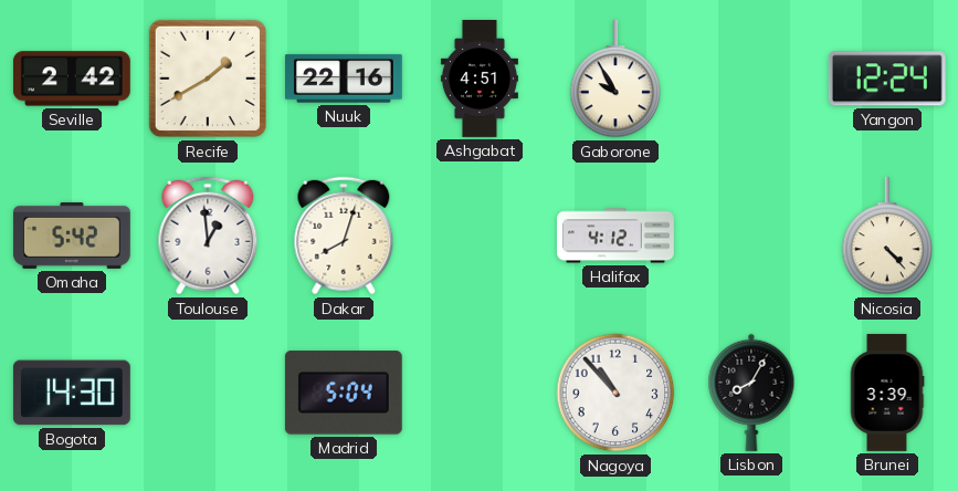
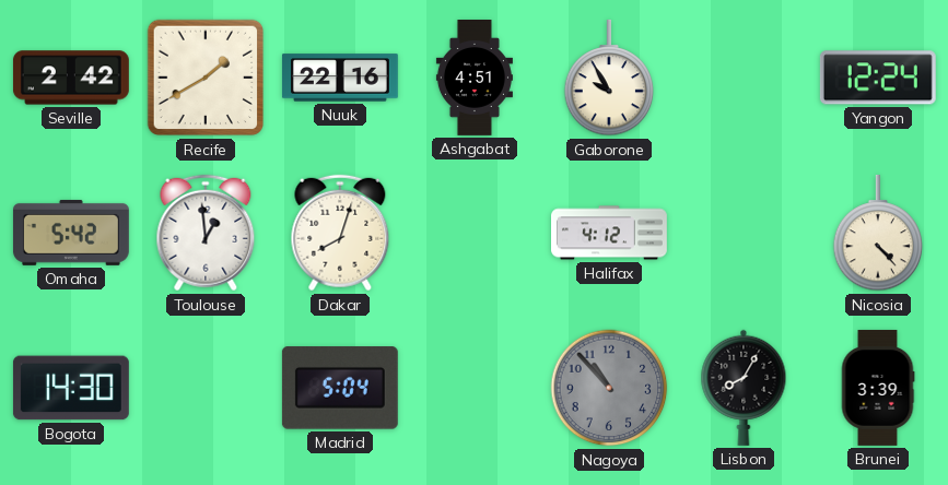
Nagoya dial: white -> grey (609, 388)
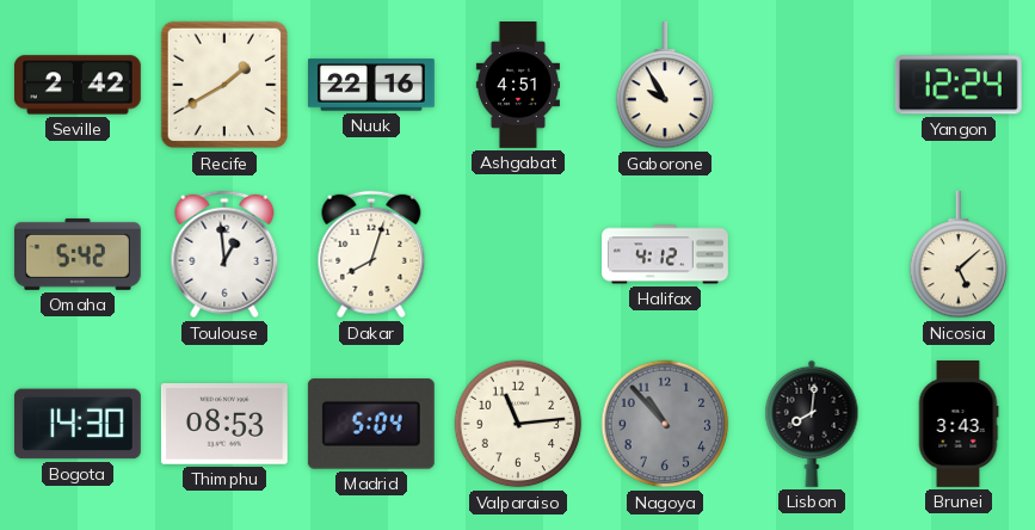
Nicosia: 4:23 -> 5:08 (959, 254)
Thimphu: none -> 08:53 (224, 425)
Valparaiso: none -> 11:14 (518, 424)
Lisbon: 8:05 -> 8:01 (812, 424)
Brunei: 3:39 -> 3:43 (959, 424)
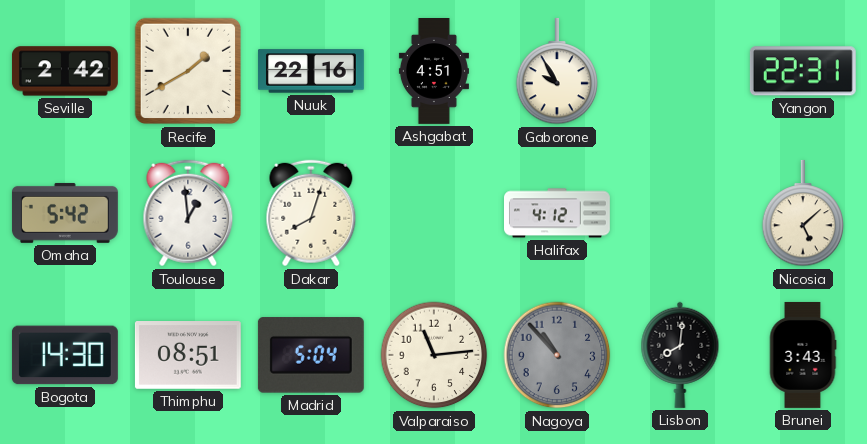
Yangon: 12:24 -> 22:31 (803, 71)
Thimphu: 08:53 -> 08:51 (188, 356)
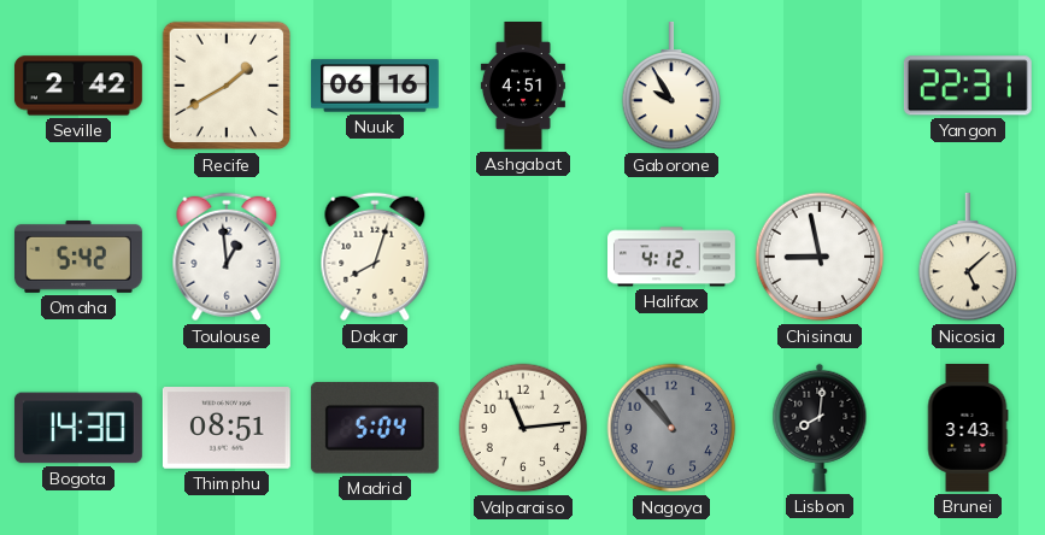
Nuuk: 22:16 -> 06:16 (375, 86)
Chisinau: none -> 8:58 (820, 257)
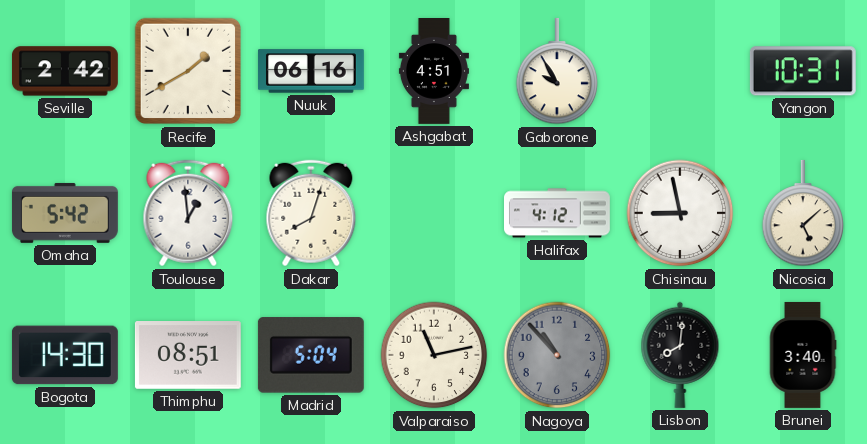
Yangon: 22:31 -> 10:31 (803, 71)
Valparaiso: 11:14 -> 11:13 (434, 355)
Brunei: 3:43 -> 3:40 (803, 355)
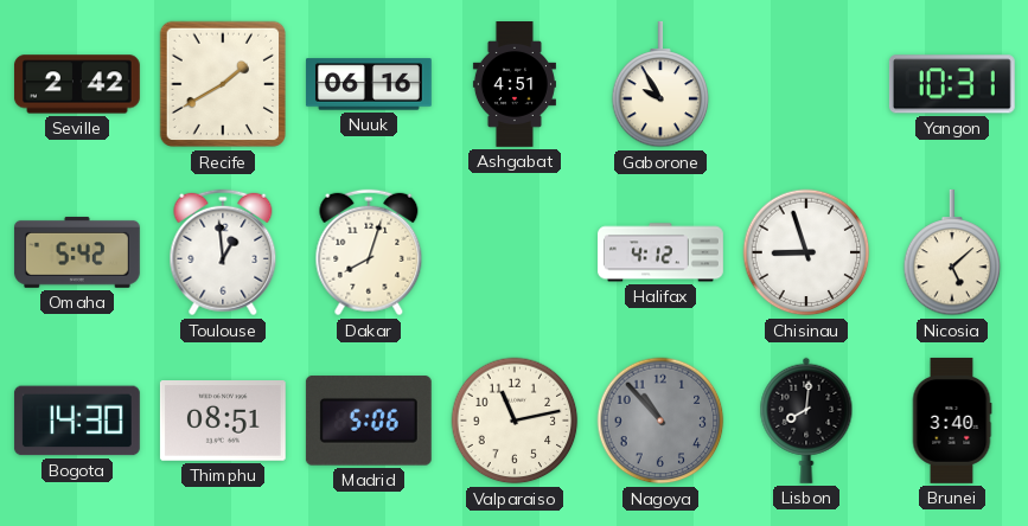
Chisinau: 8:58 -> 8:57 (806, 252)
Madrid: 5:04 -> 5:06 (369, 421)
